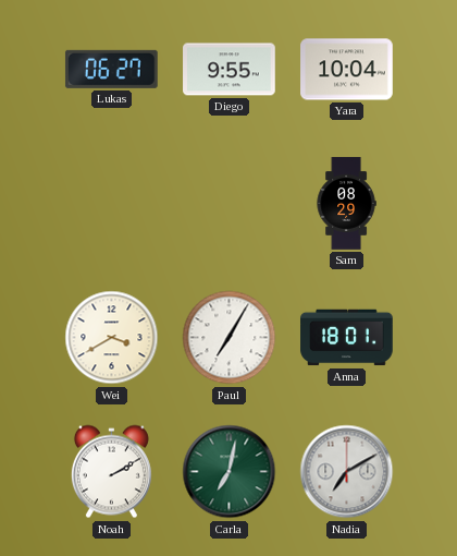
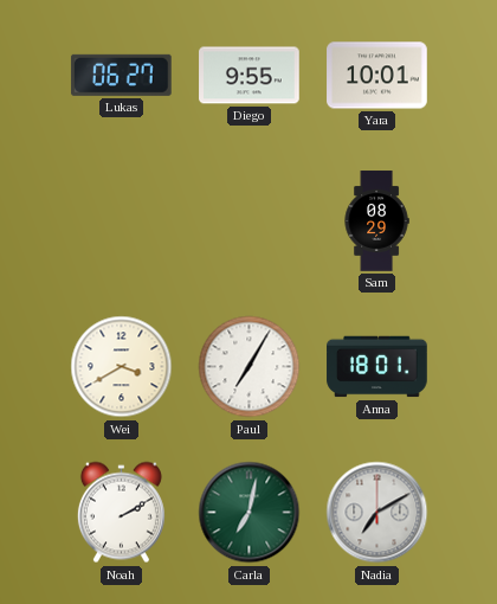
Yara: 10:04 -> 10:01 (377, 76)
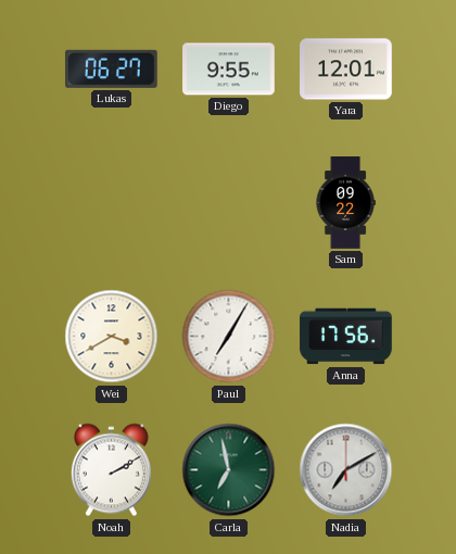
Yara: 10:01 -> 12:01 (346, 70)
Sam: 08:29 -> 09:22 (345, 203)
Anna: 18:01 -> 17:56 (346, 337)
Carla: 7:02 -> 6:58 (229, 470)
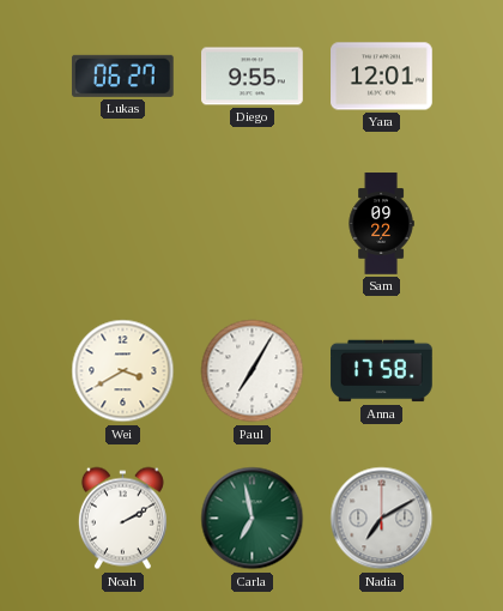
Anna: 17:56 -> 17:58 (382, 371)
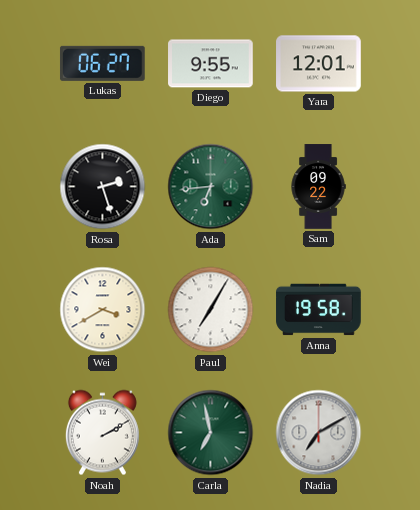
Rosa: none -> 2:27 (103, 187)
Ada: none -> 6:44 (211, 187)
Anna: 17:58 -> 19:58 (319, 310)
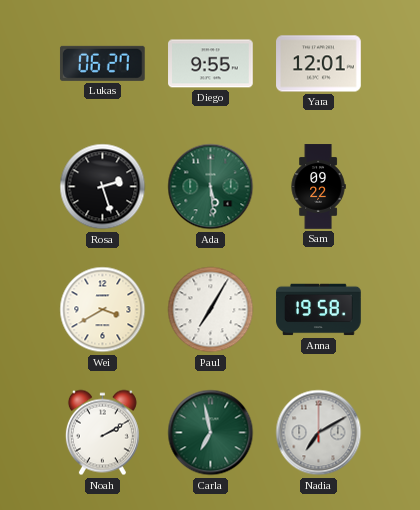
Ada: 6:44 -> 5:29 (211, 187)
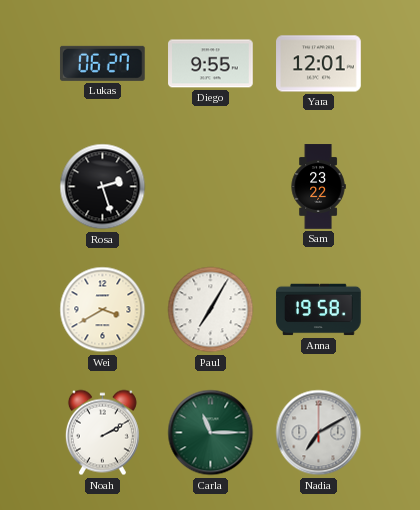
Ada: 5:29 -> none (211, 187)
Sam: 09:22 -> 23:22 (318, 187)
Carla: 6:58 -> 11:15 (211, 433)
